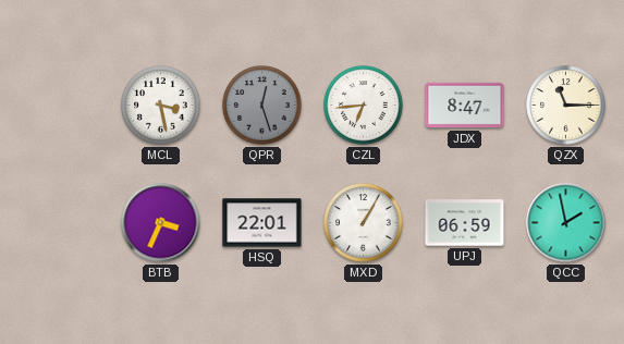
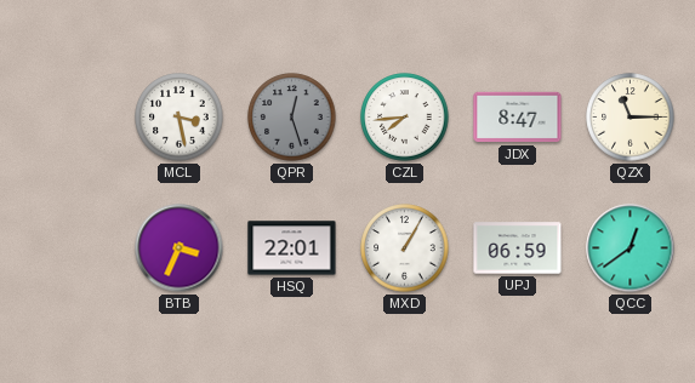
CZL: 6:44 -> 7:44 (405, 118)
QCC: 1:58 -> 12:39 (631, 248)
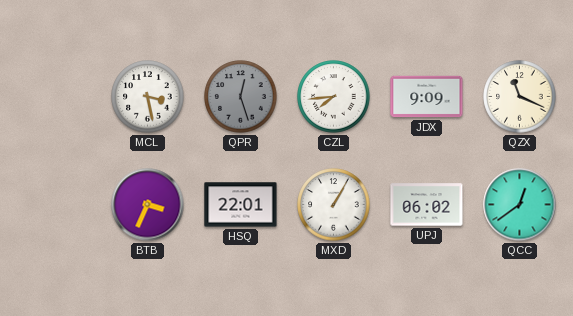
JDX: 8:47 -> 9:09 (427, 97)
QZX: 11:15 -> 11:19 (520, 97)
UPJ: 06:59 -> 06:02 (427, 205)
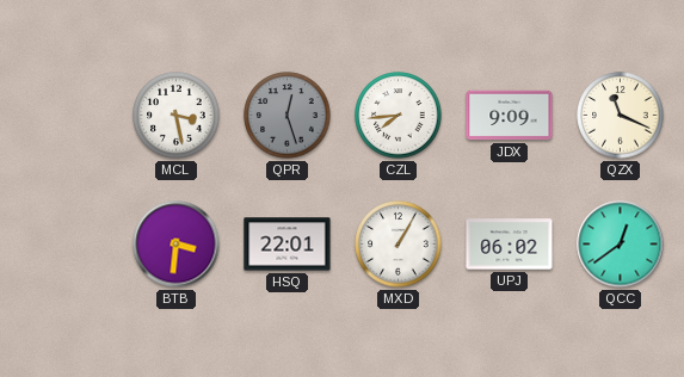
BTB: 3:34 -> 3:31 (177, 245)
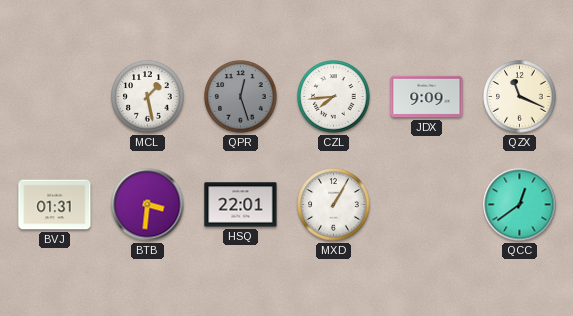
MCL: 3:28 -> 1:28 (148, 97)
BVJ: none -> 01:31 (55, 205)
UPJ: 06:02 -> none (510, 245)
